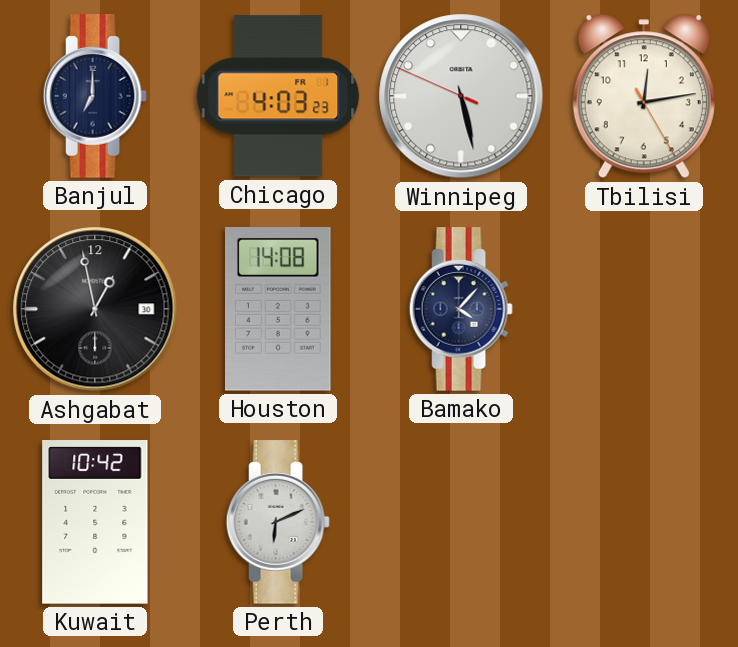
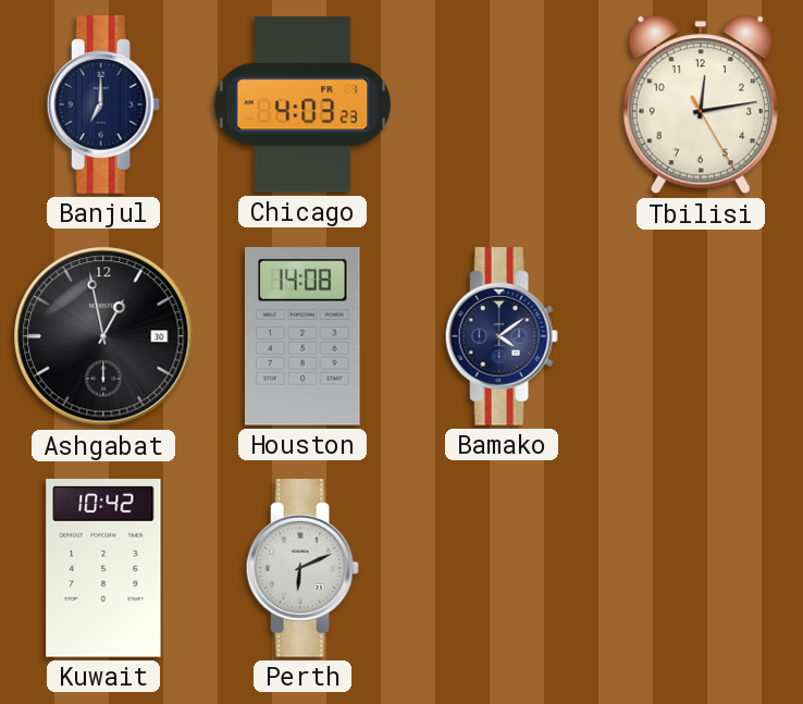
Winnipeg: 5:27 -> none (461, 96)
Bamako: 4:07 -> 4:09 (502, 336)
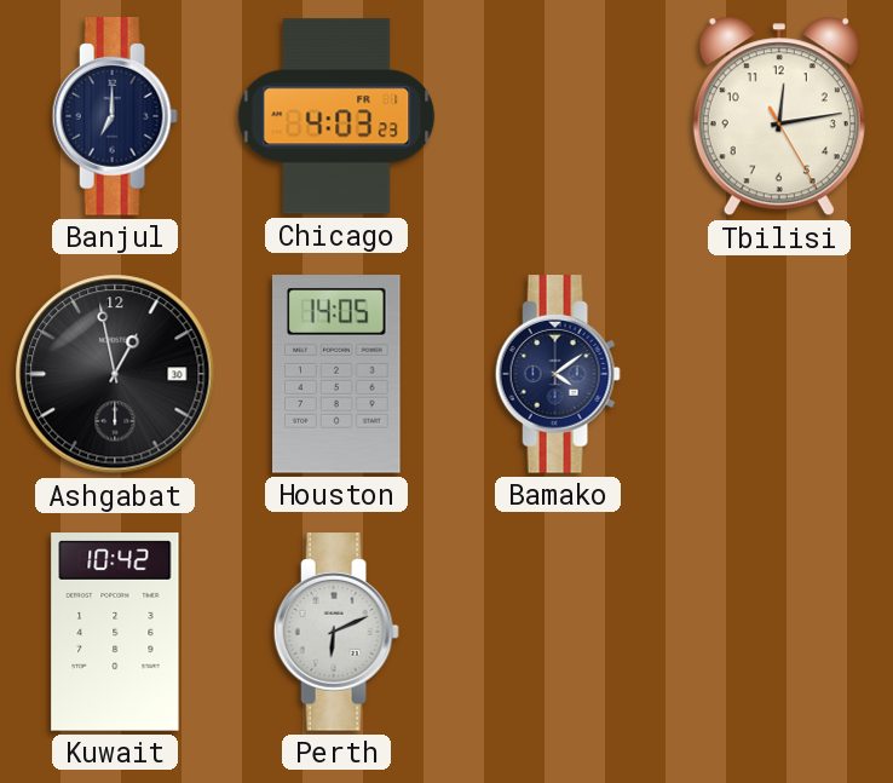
Houston: 14:08 -> 14:05 (338, 374)
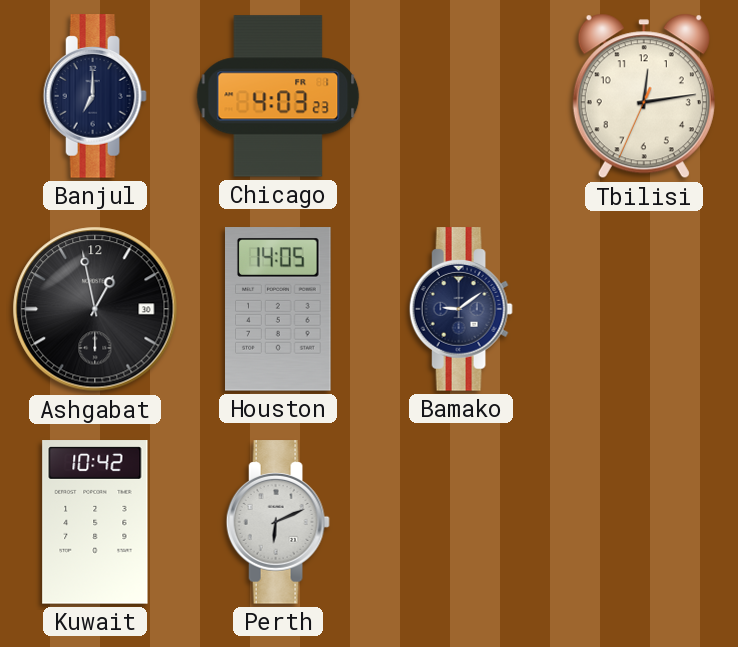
Tbilisi: 12:13:25 -> 12:13:34 (644, 96)
Bamako: 4:09 -> 9:09 (461, 309)
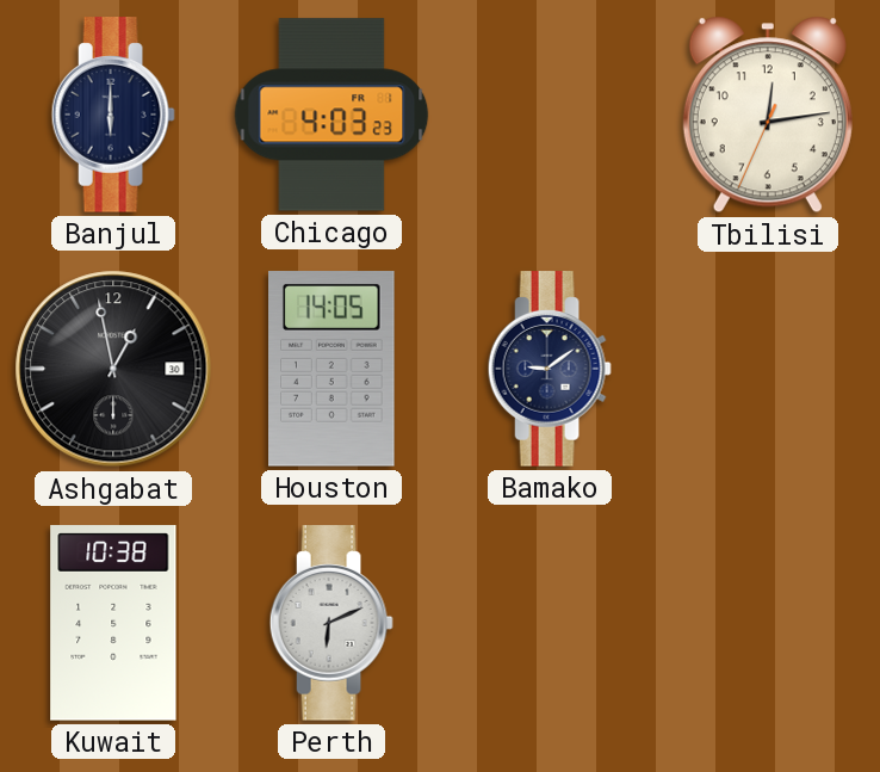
Banjul: 7:00 -> 6:00 (113, 115)
Kuwait: 10:42 -> 10:38 (113, 623)
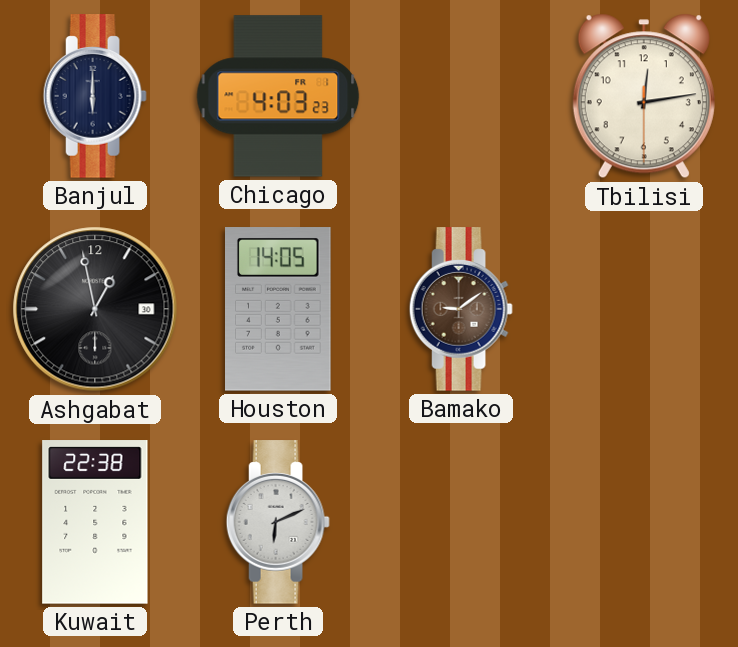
Tbilisi: 12:13:34 -> 12:13:30 (644, 96)
Bamako dial: navy -> brown (461, 309)
Kuwait: 10:38 -> 22:38 (95, 522)
